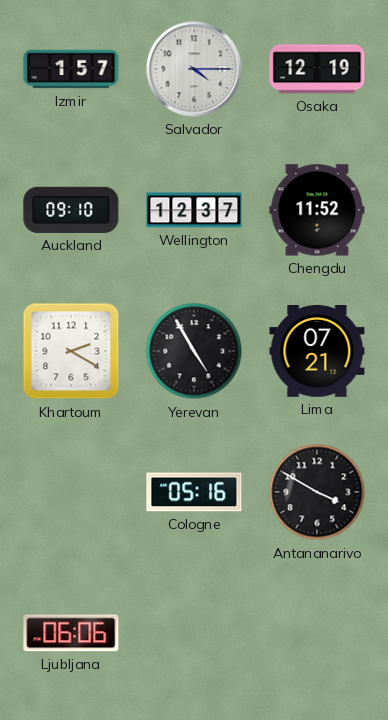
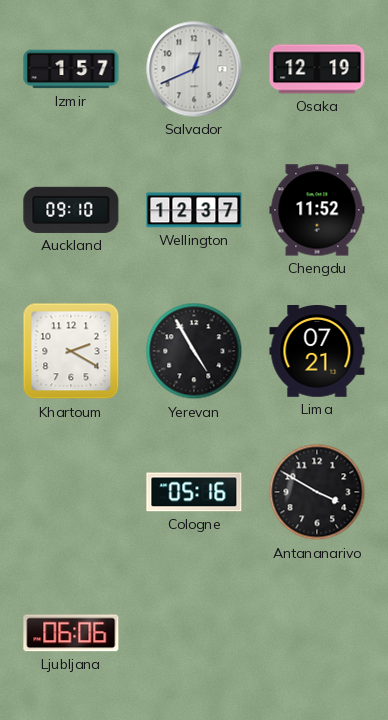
Salvador: 4:15 -> 12:41 (194, 69)
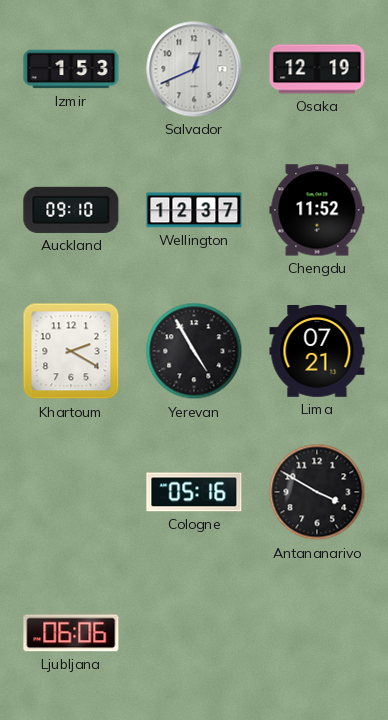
Izmir: 1:57 -> 1:53 (71, 69)
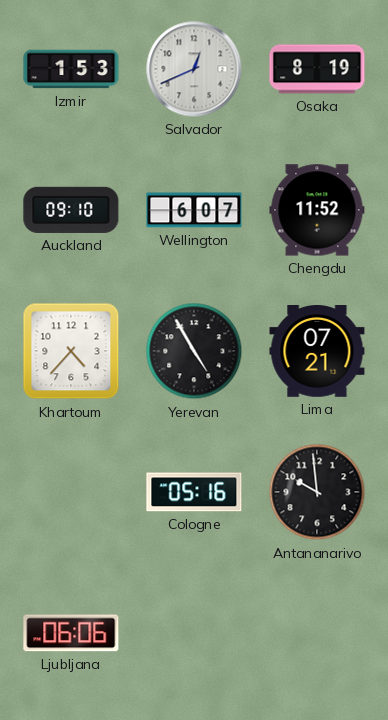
Osaka: 12:19 -> 8:19 (317, 69)
Wellington: 12:37 -> 6:07 (194, 210)
Khartoum: 2:20 -> 4:37 (71, 351)
Antananarivo: 3:50 -> 9:59 (317, 492)
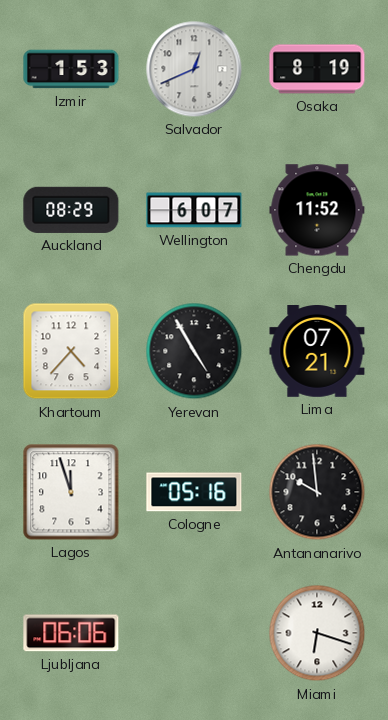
Auckland: 09:10 -> 08:29 (71, 210)
Lagos: none -> 11:57 (71, 492)
Miami: none -> 6:18 (317, 633)
